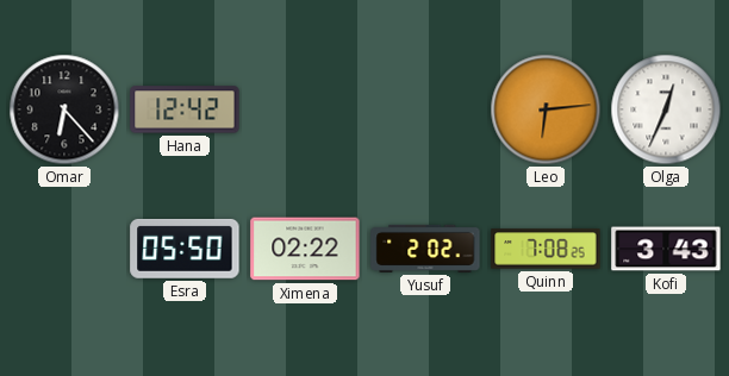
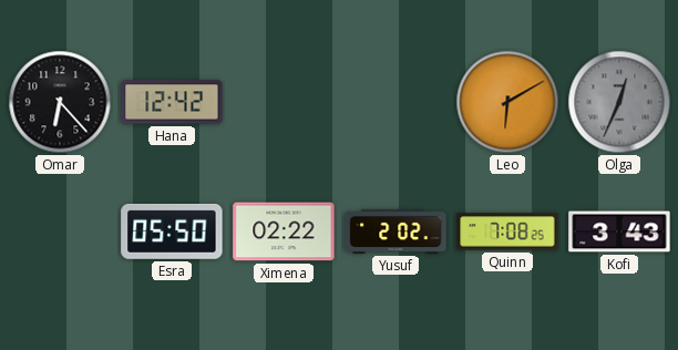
Leo: 6:14 -> 6:10 (507, 102)
Olga dial: white -> grey (619, 102)
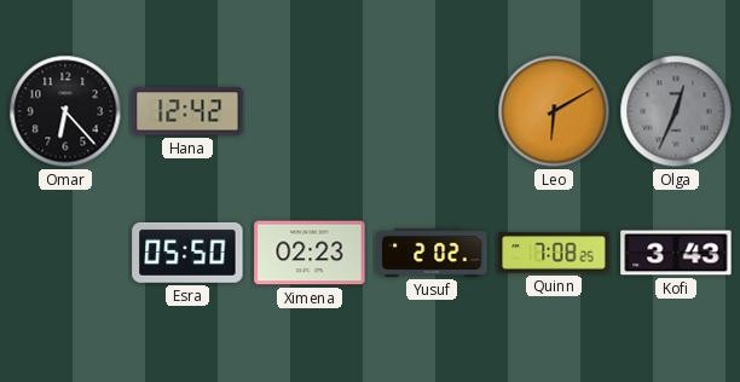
Ximena: 02:22 -> 02:23 (310, 253)
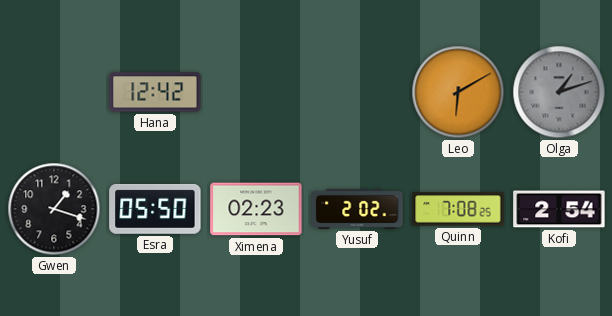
Omar: 6:23 -> none (65, 111)
Olga: 12:34 -> 1:12 (559, 92)
Gwen: none -> 1:18 (54, 209)
Kofi: 3:43 -> 2:54 (559, 209)
